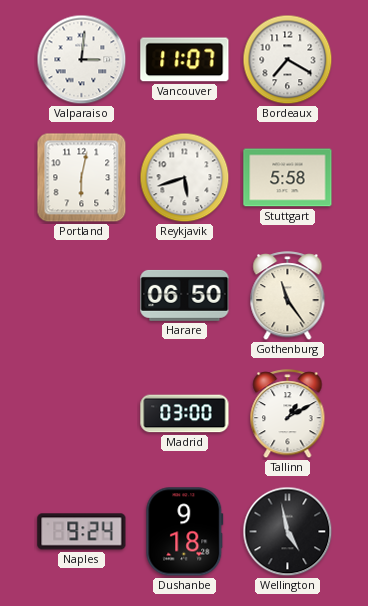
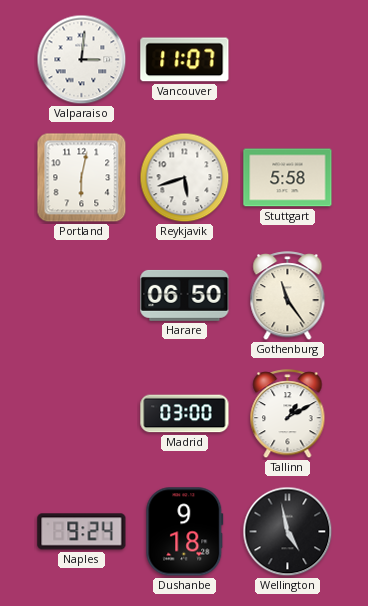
Bordeaux: 7:20 -> none (288, 60)
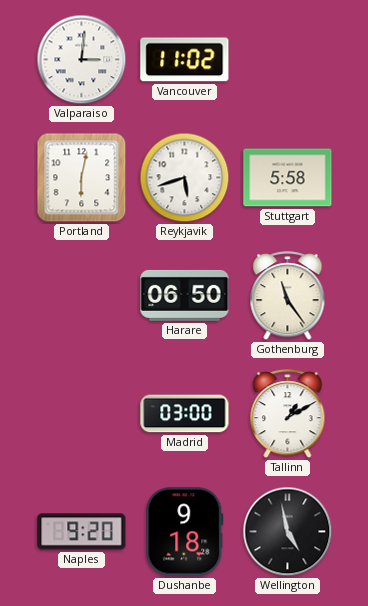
Vancouver: 11:07 -> 11:02 (185, 60)
Naples: 9:24 -> 9:20 (82, 532)
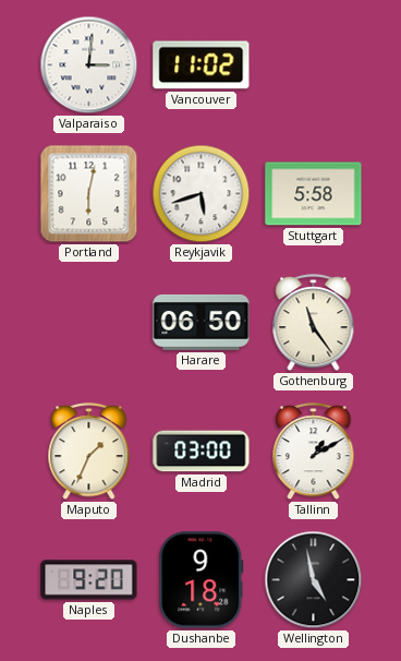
Maputo: none -> 1:34 (89, 452)
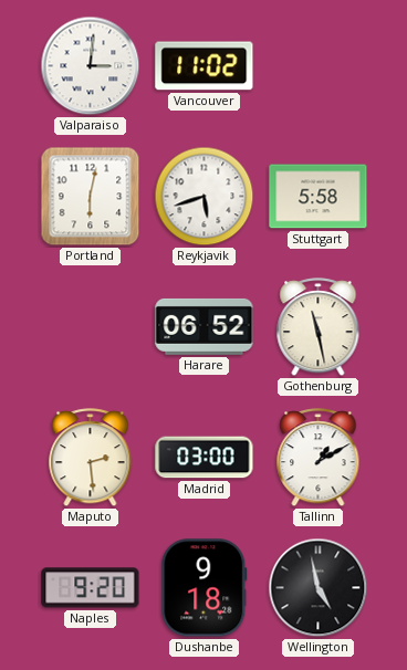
Harare: 06:50 -> 06:52 (205, 326)
Gothenburg: 11:24 -> 11:28 (319, 327)
Maputo: 1:34 -> 2:29 (91, 458)
